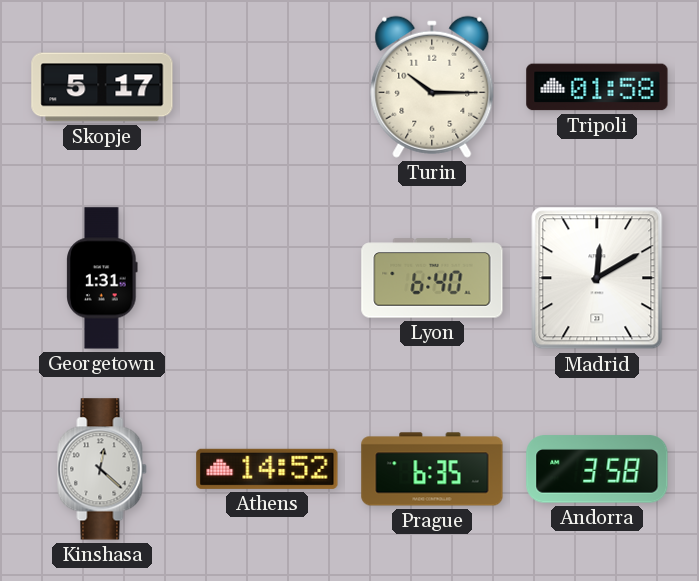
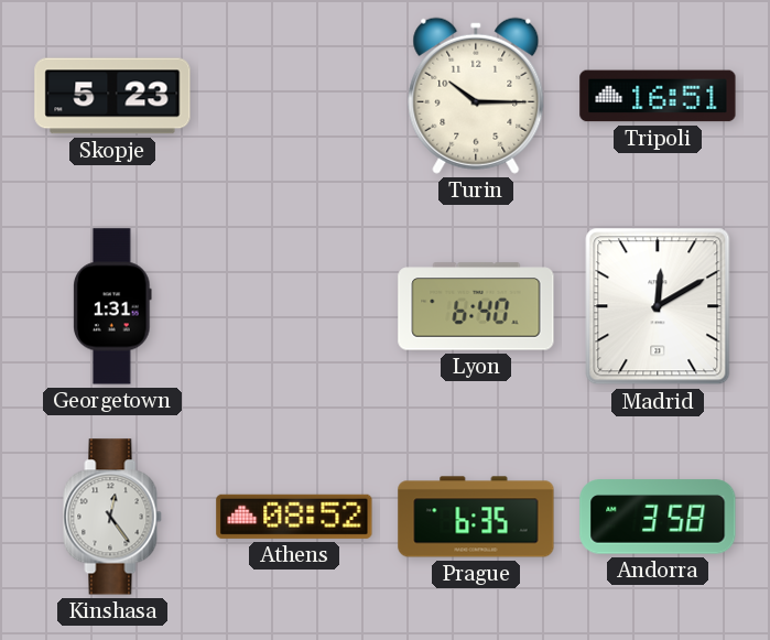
Skopje: 5:17 -> 5:23 (112, 96)
Tripoli: 01:58 -> 16:51 (658, 96)
Kinshasa: 12:22 -> 12:24 (112, 517)
Athens: 14:52 -> 08:52 (294, 517)
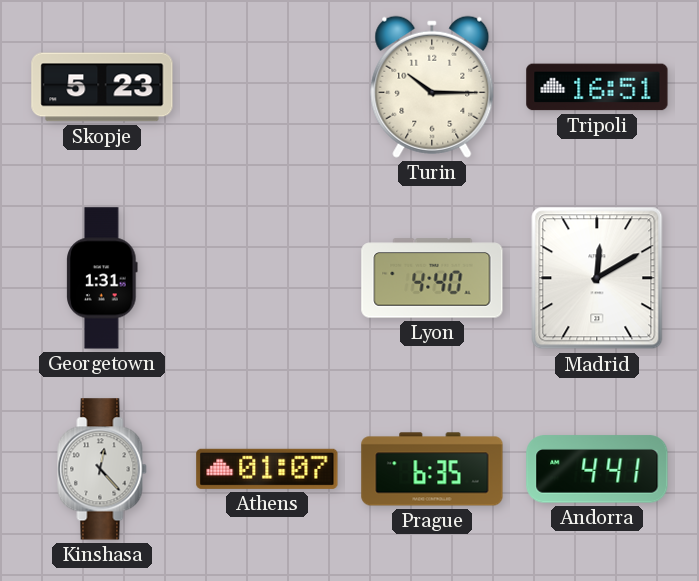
Lyon: 6:40 -> 4:40 (432, 278)
Kinshasa: 12:24 -> 12:23 (102, 469)
Athens: 08:52 -> 01:07 (267, 469)
Andorra: 3:58 -> 4:41 (597, 469)
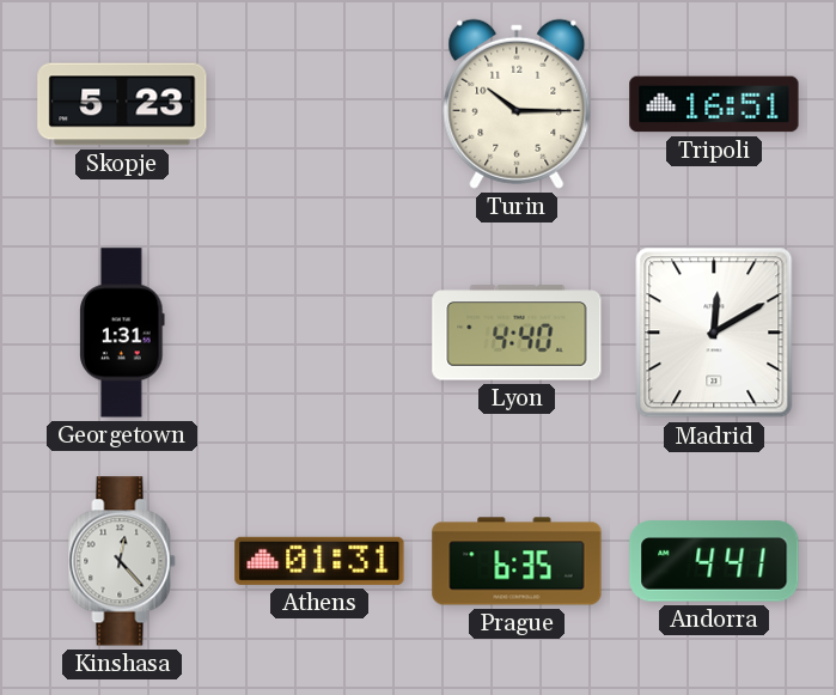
Athens: 01:07 -> 01:31 (319, 561)
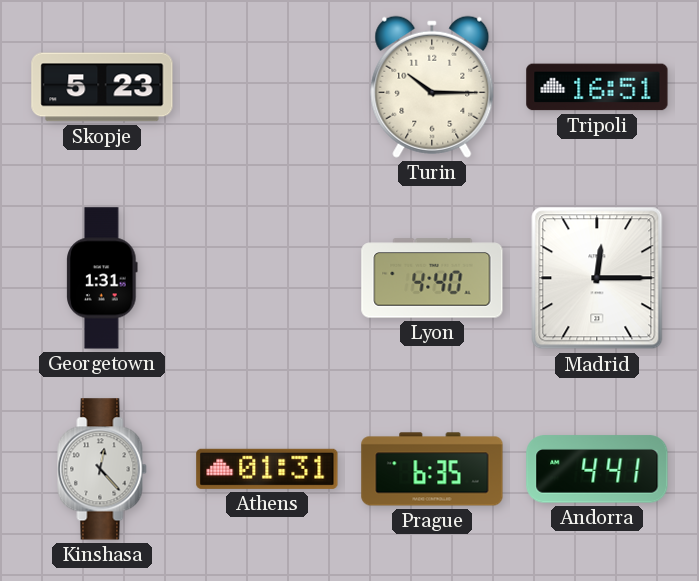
Madrid: 12:10 -> 12:15 (597, 278)
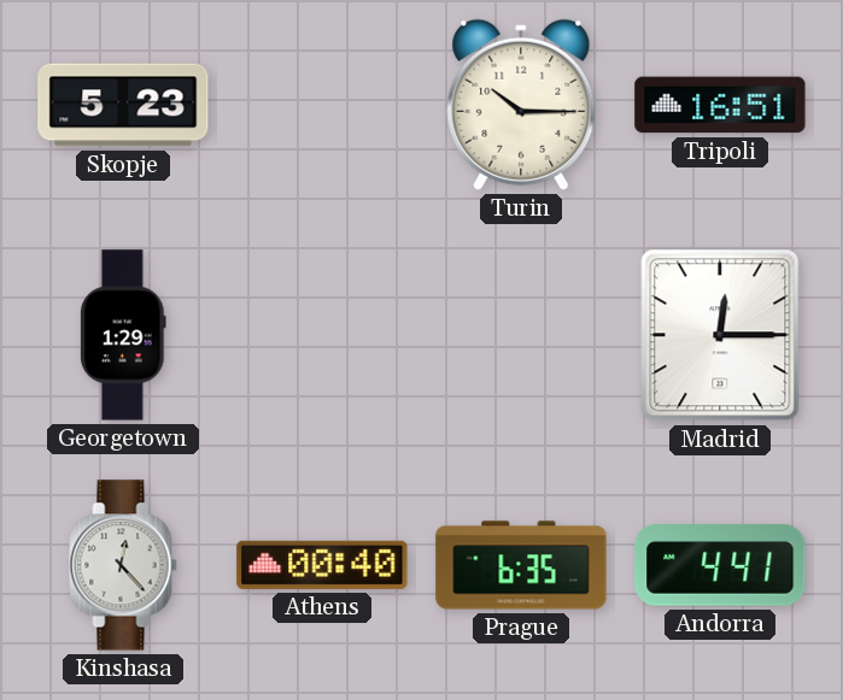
Georgetown: 1:31 -> 1:29 (123, 335)
Lyon: 4:40 -> none (432, 278)
Athens: 01:31 -> 00:40 (322, 565)
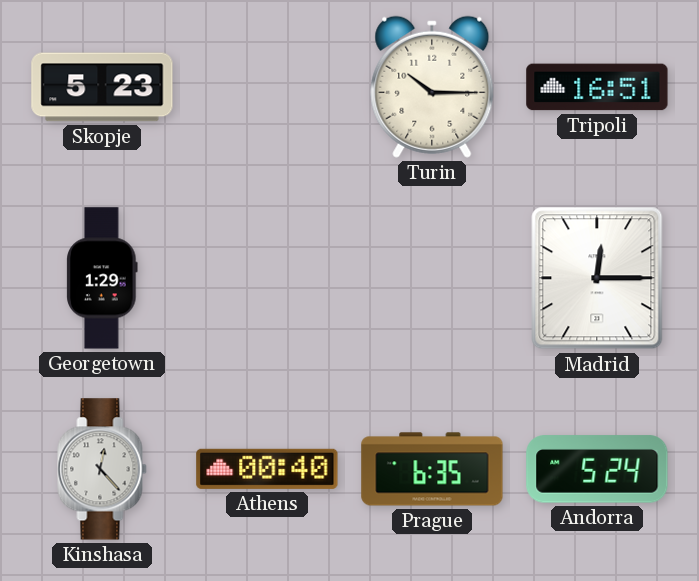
Andorra: 4:41 -> 5:24 (597, 469)
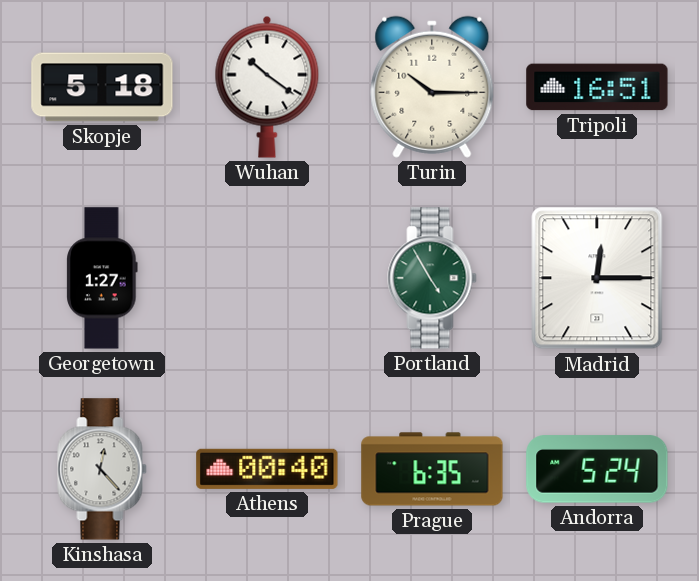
Skopje: 5:23 -> 5:18 (102, 87)
Wuhan: none -> 10:21 (267, 87)
Georgetown: 1:29 -> 1:27 (102, 278)
Portland: none -> 4:55 (432, 278)
